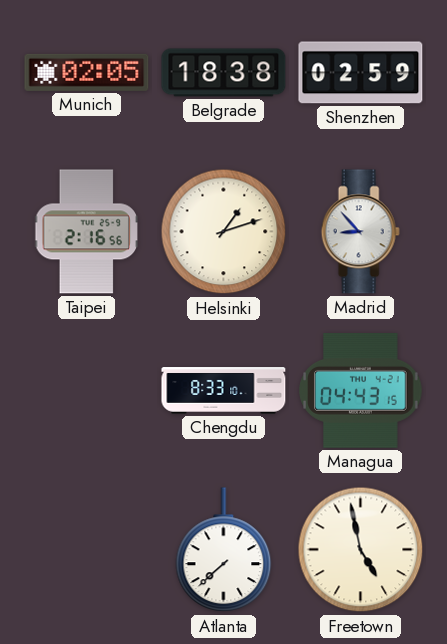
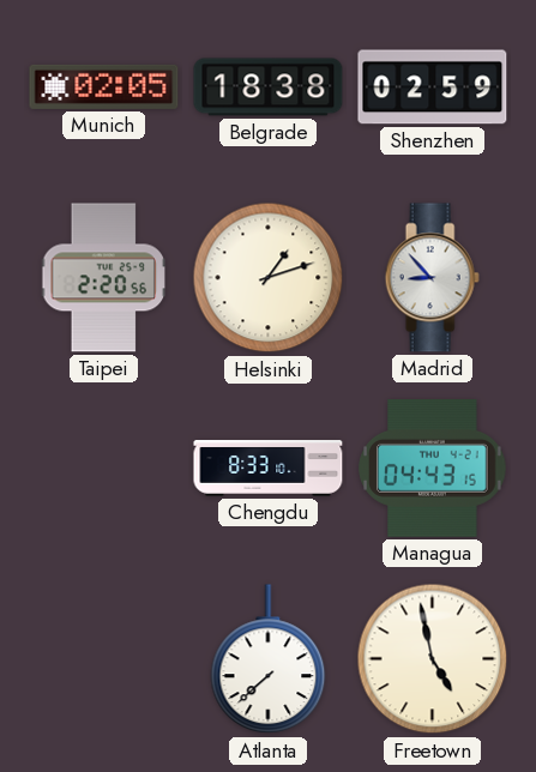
Taipei: 2:16 -> 2:20 (103, 278)
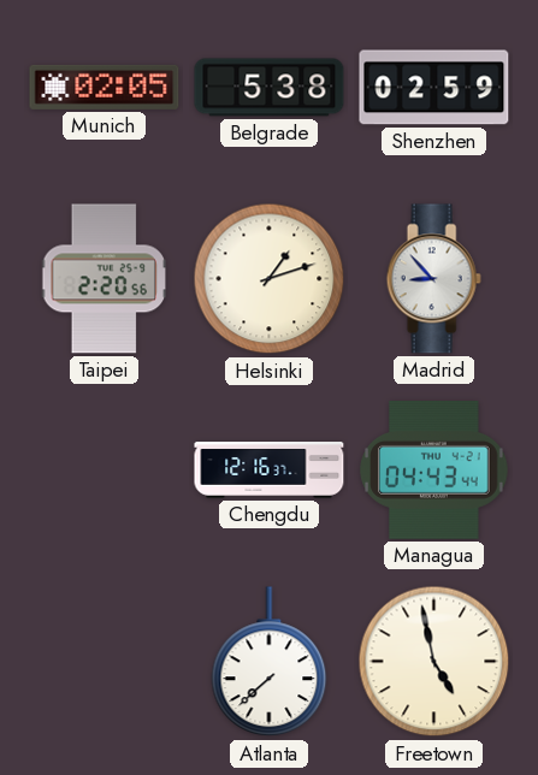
Belgrade: 18:38 -> 5:38 (270, 88)
Chengdu: 8:33 -> 12:16 (270, 471)
Managua: 04:43:15 -> 04:43:44 (434, 471)
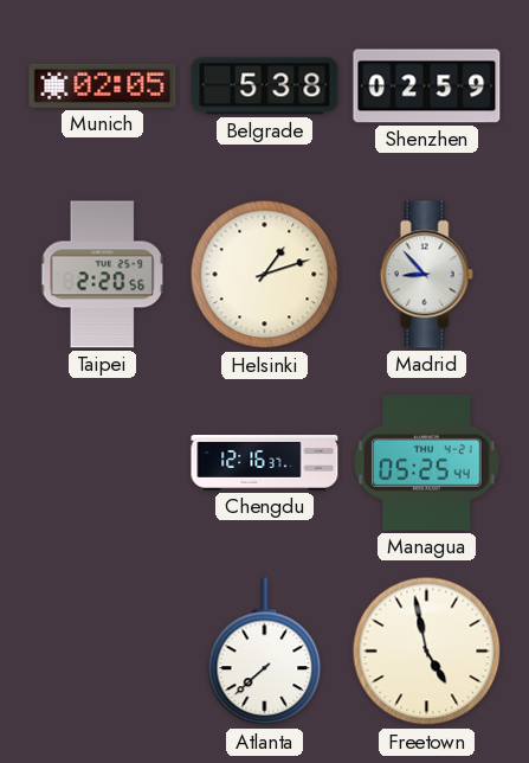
Managua: 04:43 -> 05:25 (427, 463)
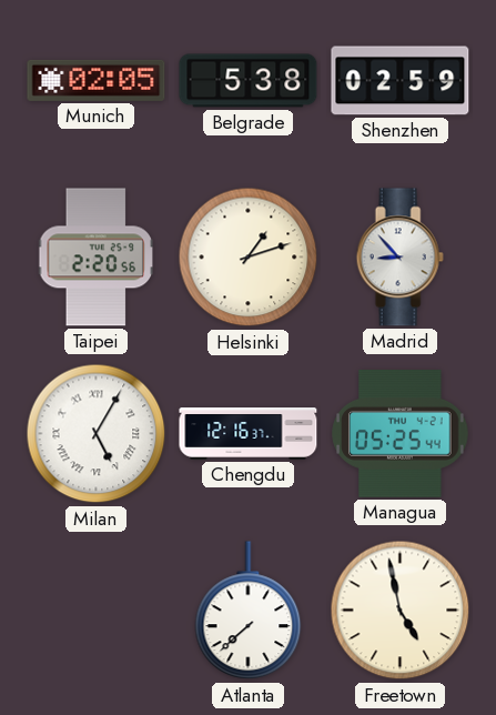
Milan: none -> 5:05 (97, 434)
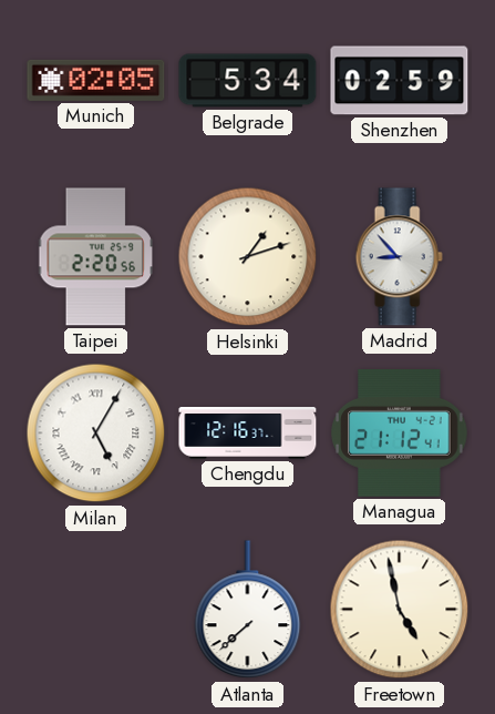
Belgrade: 5:38 -> 5:34 (248, 81)
Managua: 05:25 -> 21:12 (400, 433)
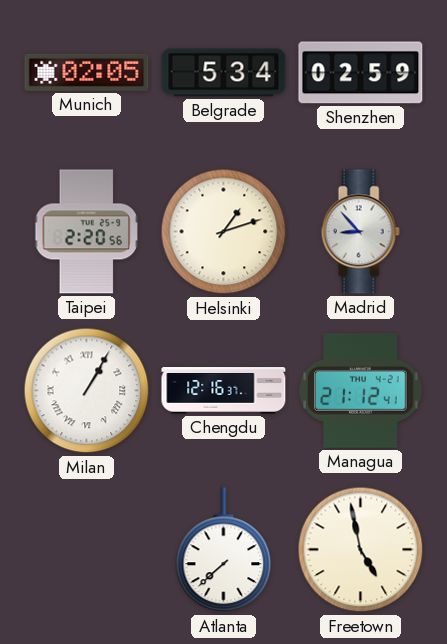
Milan: 5:05 -> 1:05 (87, 391)
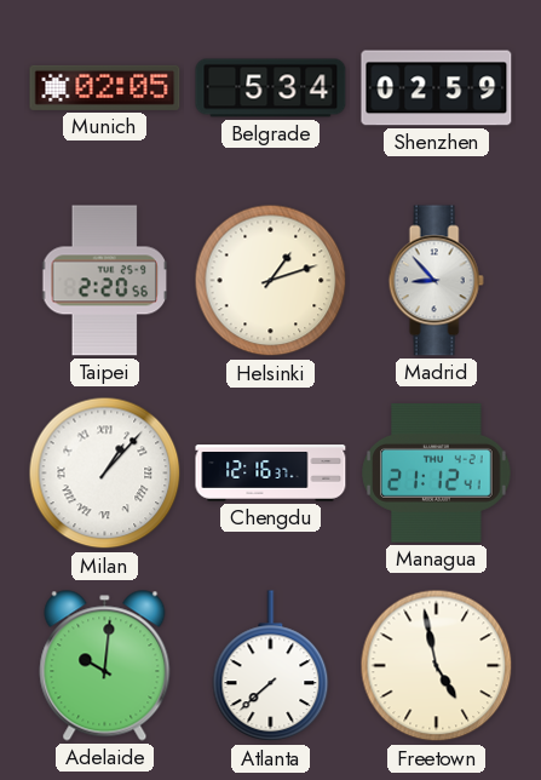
Milan: 1:05 -> 1:07 (105, 474)
Adelaide: none -> 10:01 (105, 666)
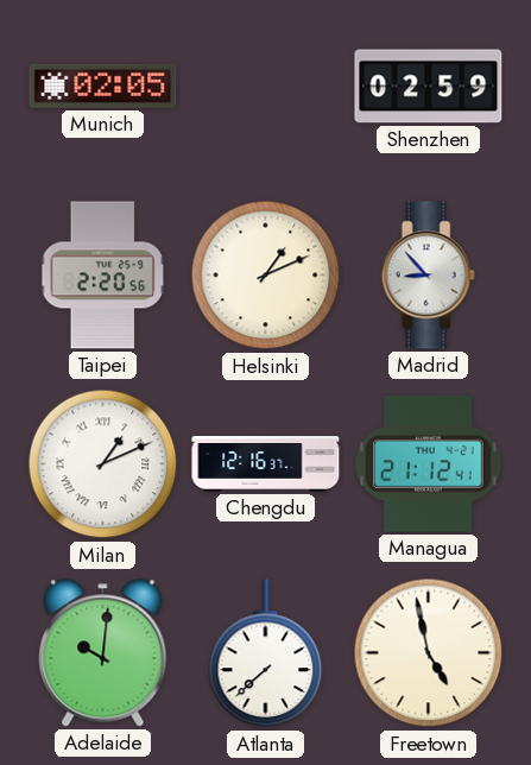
Belgrade: 5:34 -> none (271, 88)
Helsinki: 1:12 -> 1:11 (266, 276)
Milan: 1:07 -> 1:11 (103, 464)
